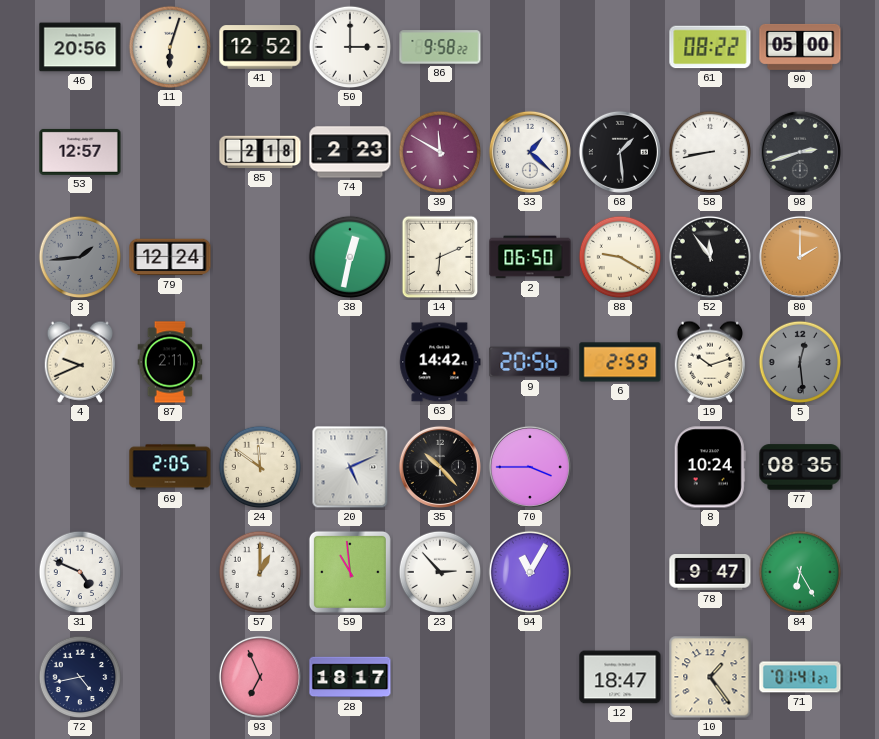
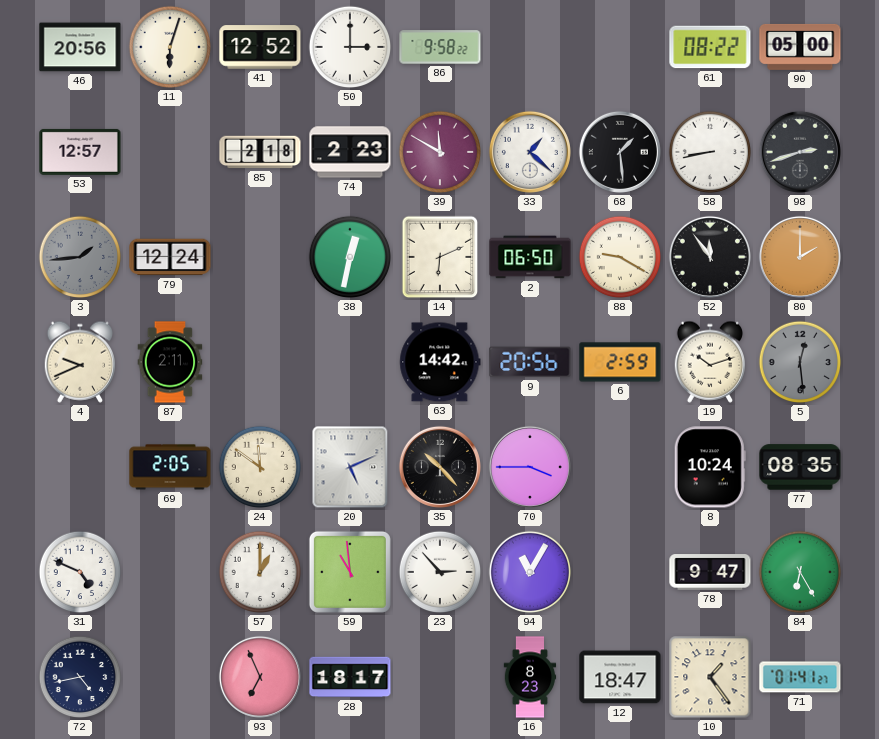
16: none -> 8:23 (530, 677)
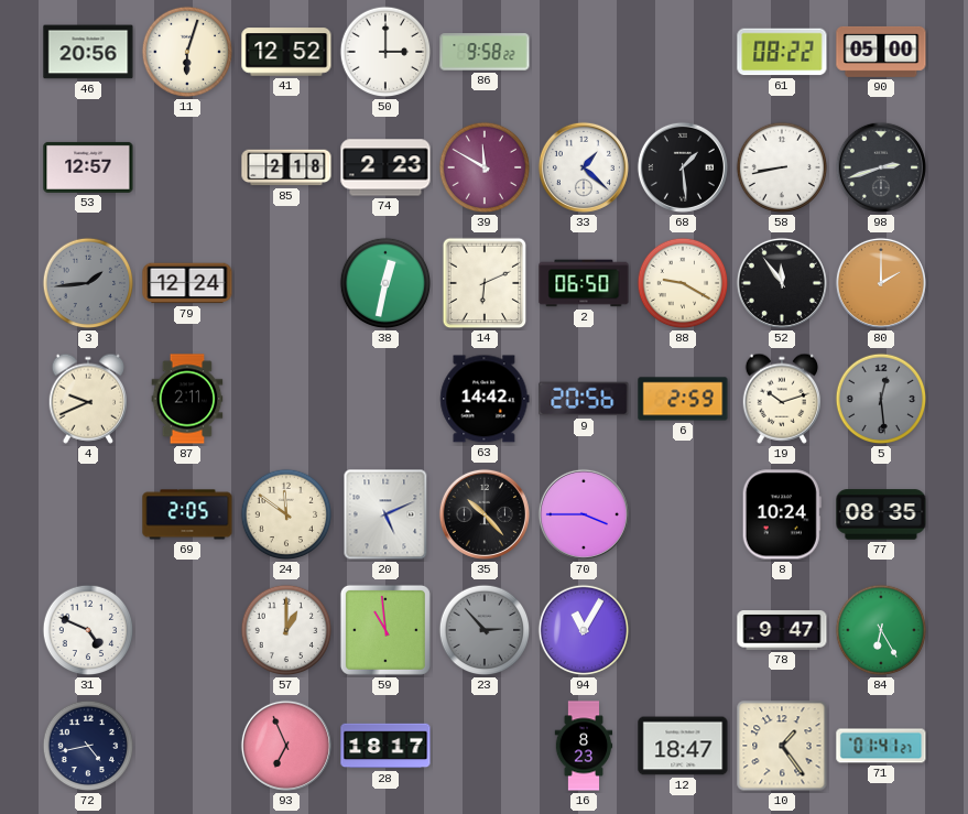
23 dial: white -> grey (485, 630)
